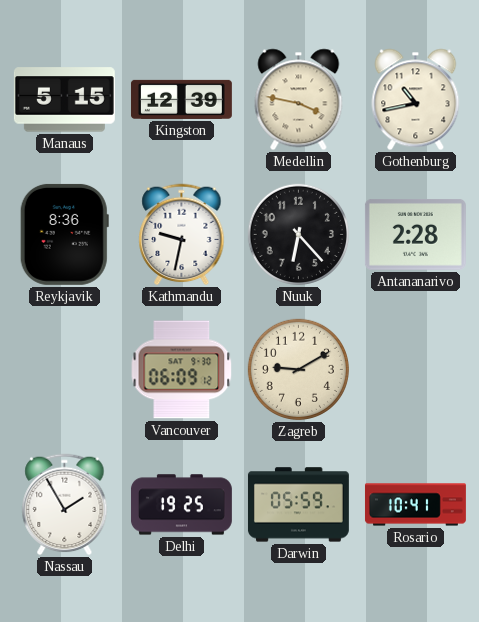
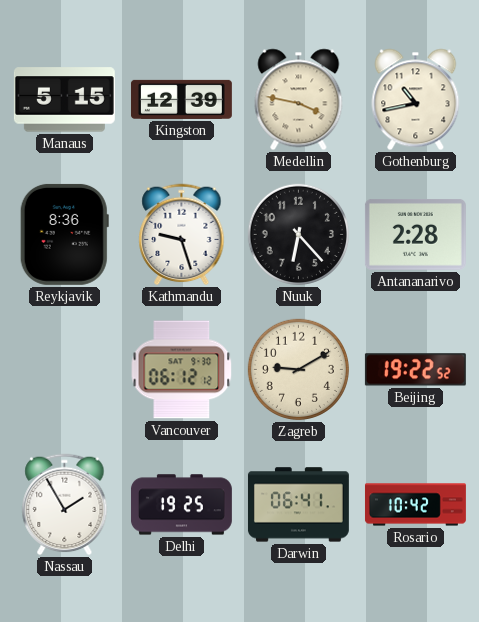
Kathmandu: 9:32 -> 9:27 (182, 235)
Vancouver: 06:09 -> 06:12 (182, 370)
Beijing: none -> 19:22 (415, 370)
Darwin: 05:59 -> 06:41 (298, 505)
Rosario: 10:41 -> 10:42 (415, 505)
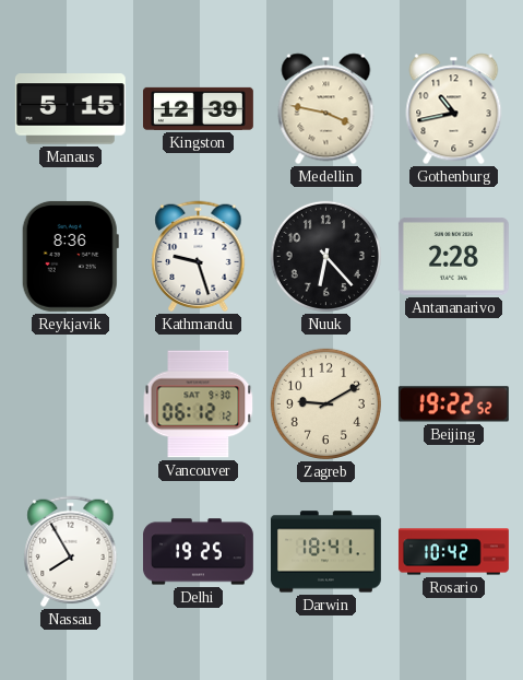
Nassau: 1:55 -> 7:55 (71, 552)
Darwin: 06:41 -> 18:41 (325, 552)
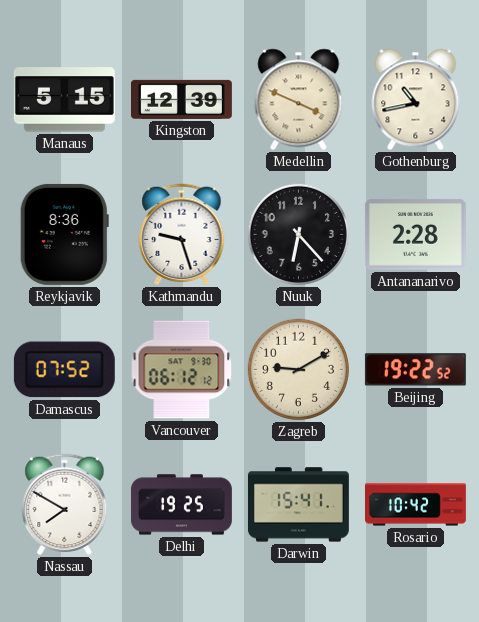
Medellin: 3:47 -> 3:49 (299, 100)
Damascus: none -> 07:52 (64, 370)
Nassau: 7:55 -> 7:50 (65, 505)
Darwin: 18:41 -> 15:41 (298, 505)
